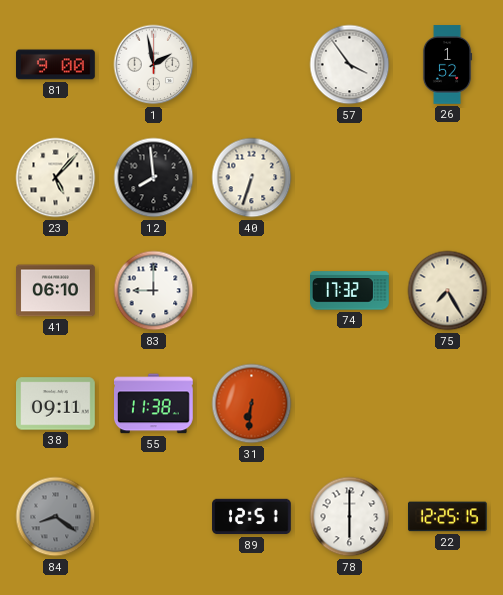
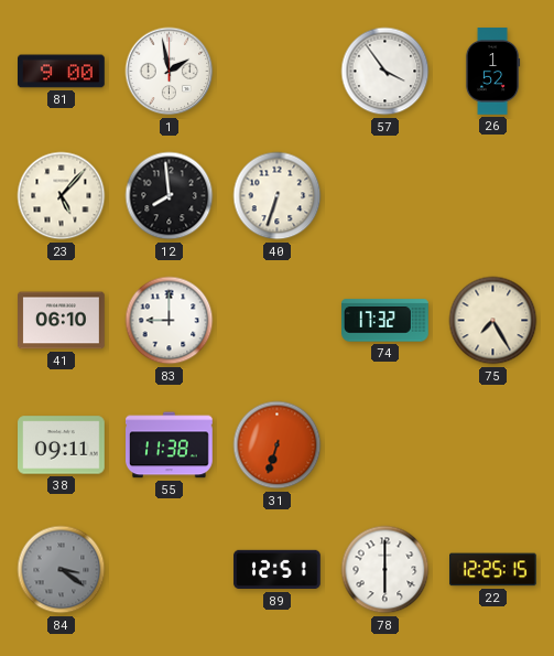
31: 6:31 -> 6:33 (278, 445)
84: 8:21 -> 3:21 (62, 570)
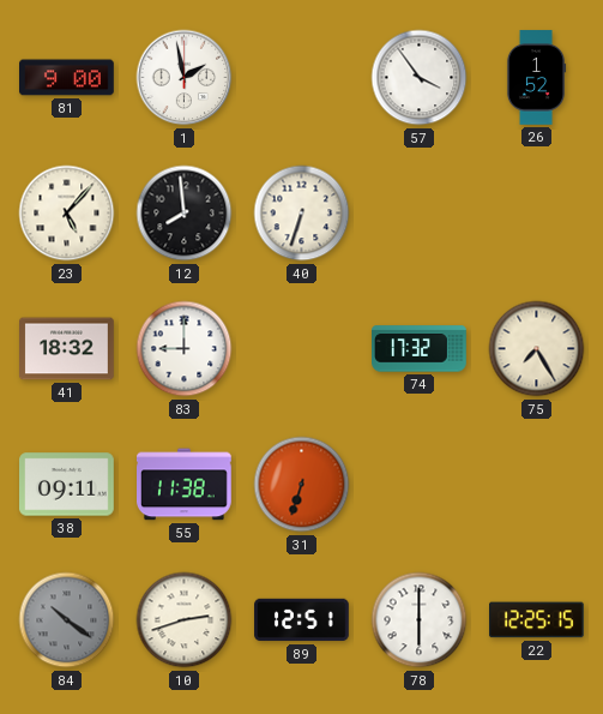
41: 06:10 -> 18:32 (67, 349)
84: 3:21 -> 10:21 (67, 620)
10: none -> 2:42 (185, 620)
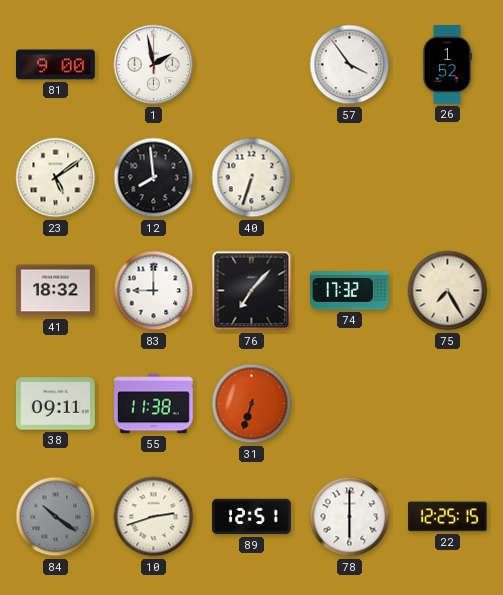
23: 5:07 -> 5:09 (56, 178)
76: none -> 7:07 (252, 291)
